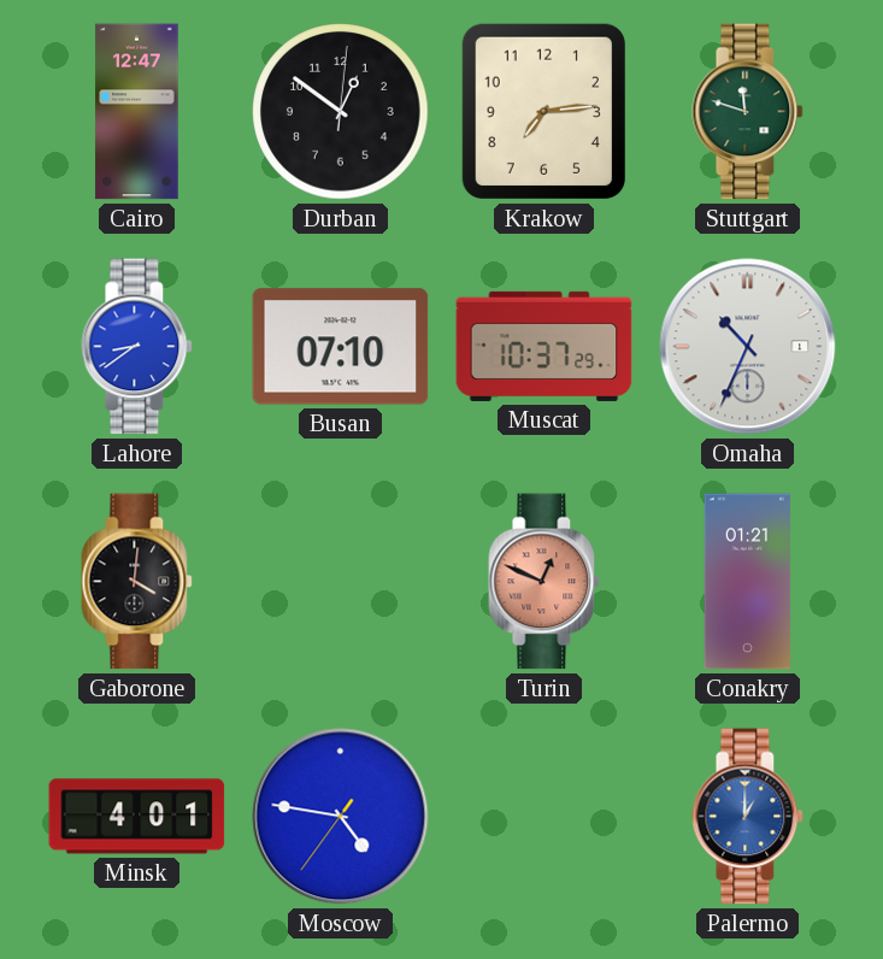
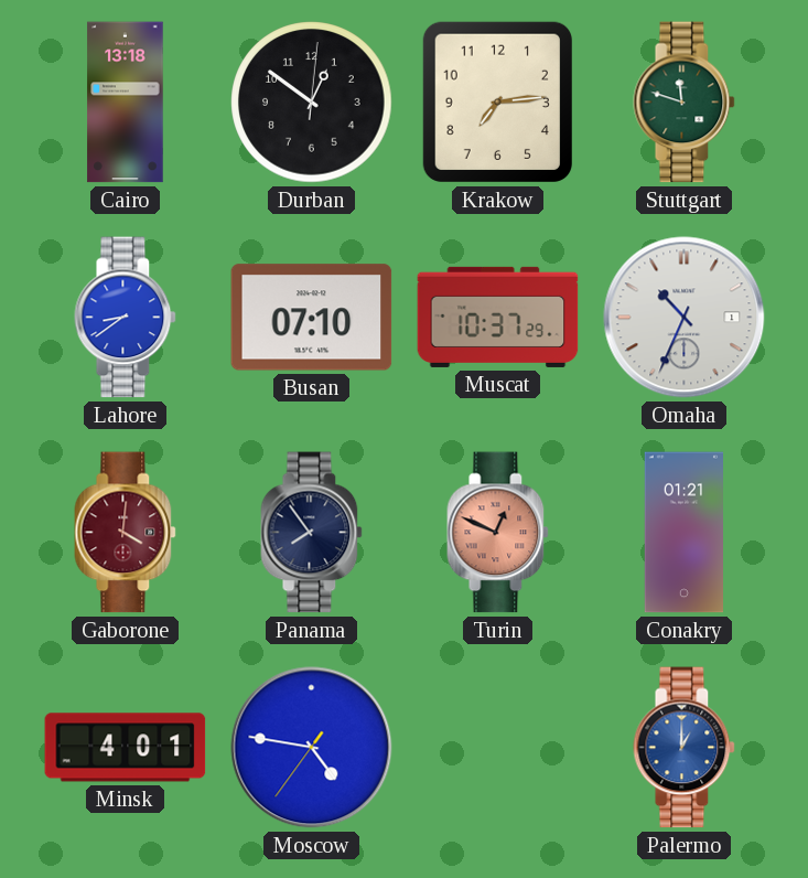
Cairo: 12:47 -> 13:18 (126, 103)
Gaborone dial: black -> burgundy (126, 533)
Panama: none -> 7:54 (312, 533)
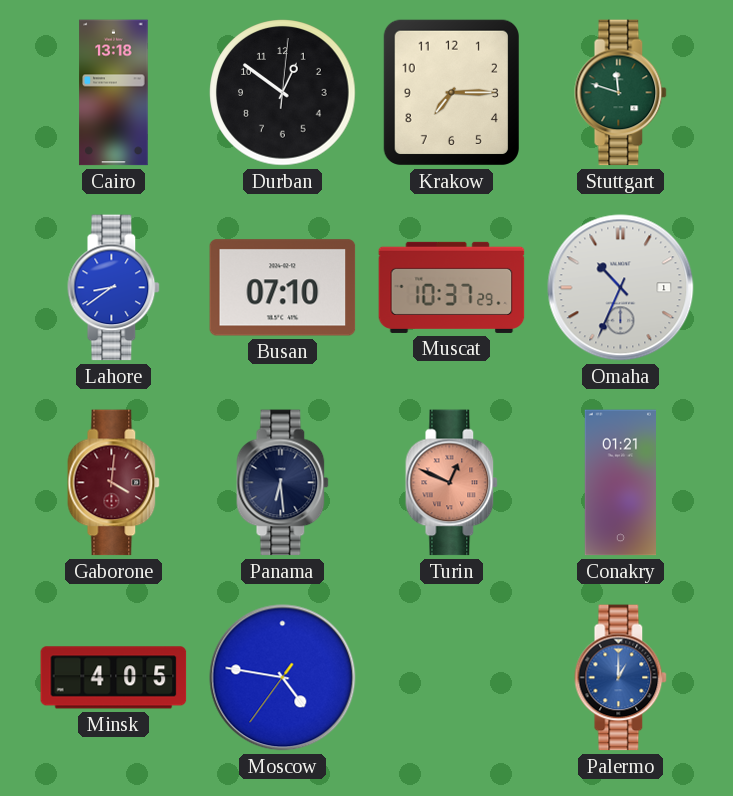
Krakow: 7:14 -> 7:15 (451, 92)
Panama: 7:54 -> 6:29 (283, 483)
Minsk: 4:01 -> 4:05 (114, 678)
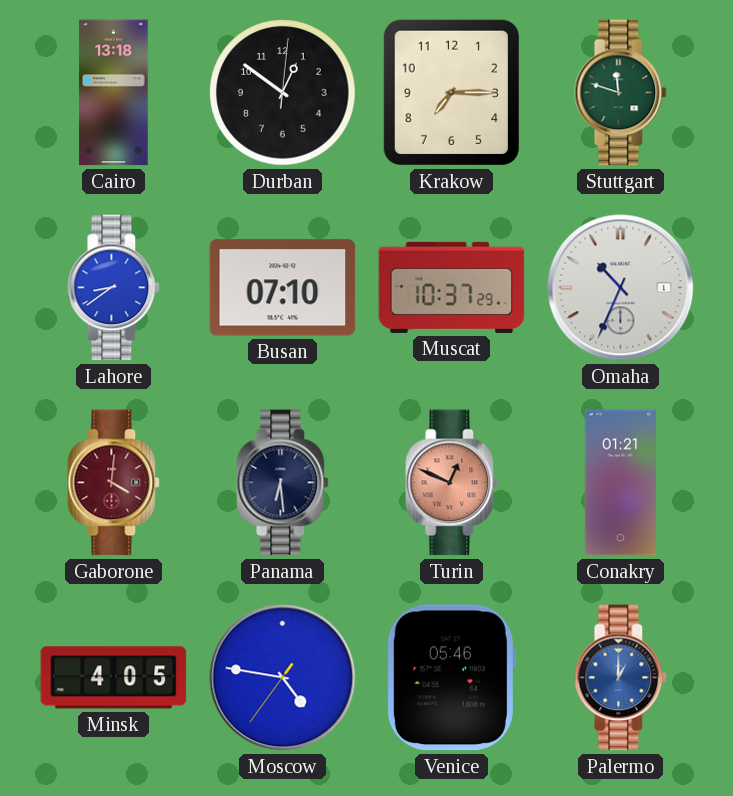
Venice: none -> 05:46 (451, 678)
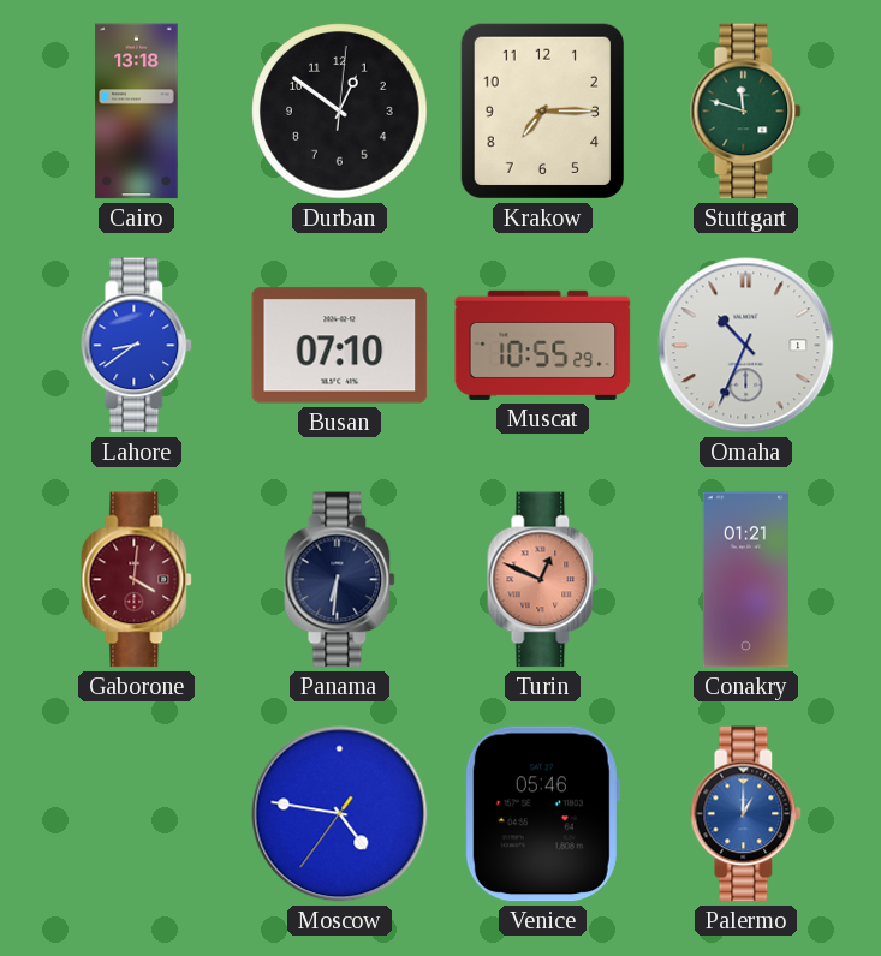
Muscat: 10:37 -> 10:55 (543, 345)
Panama: 6:29 -> 6:31 (340, 580)
Minsk: 4:05 -> none (114, 678)
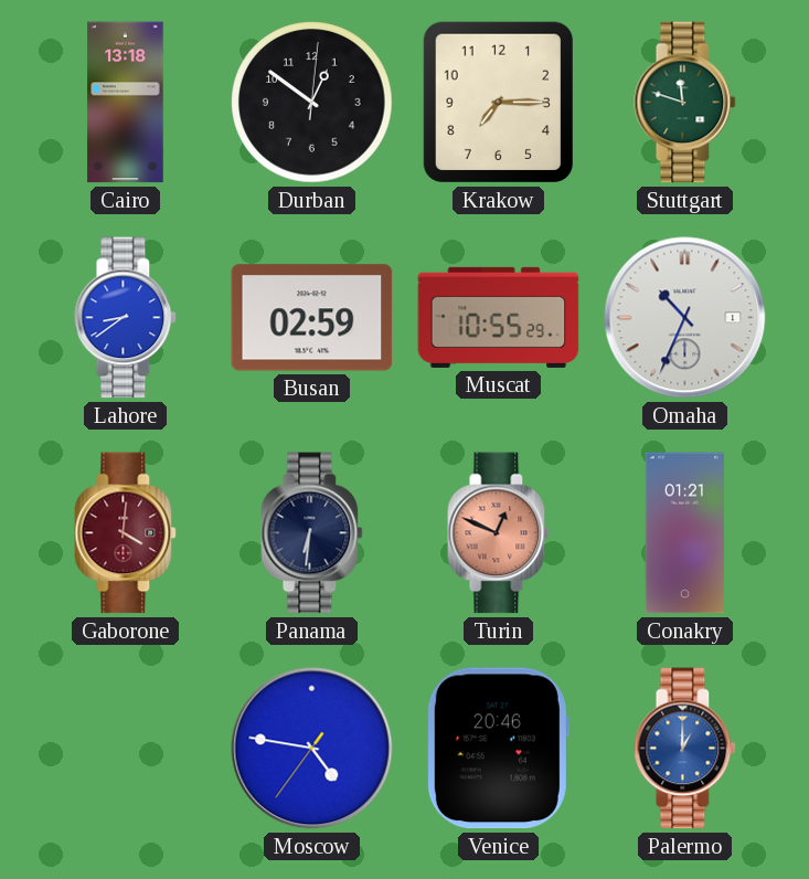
Busan: 07:10 -> 02:59 (312, 318)
Venice: 05:46 -> 20:46 (498, 749)
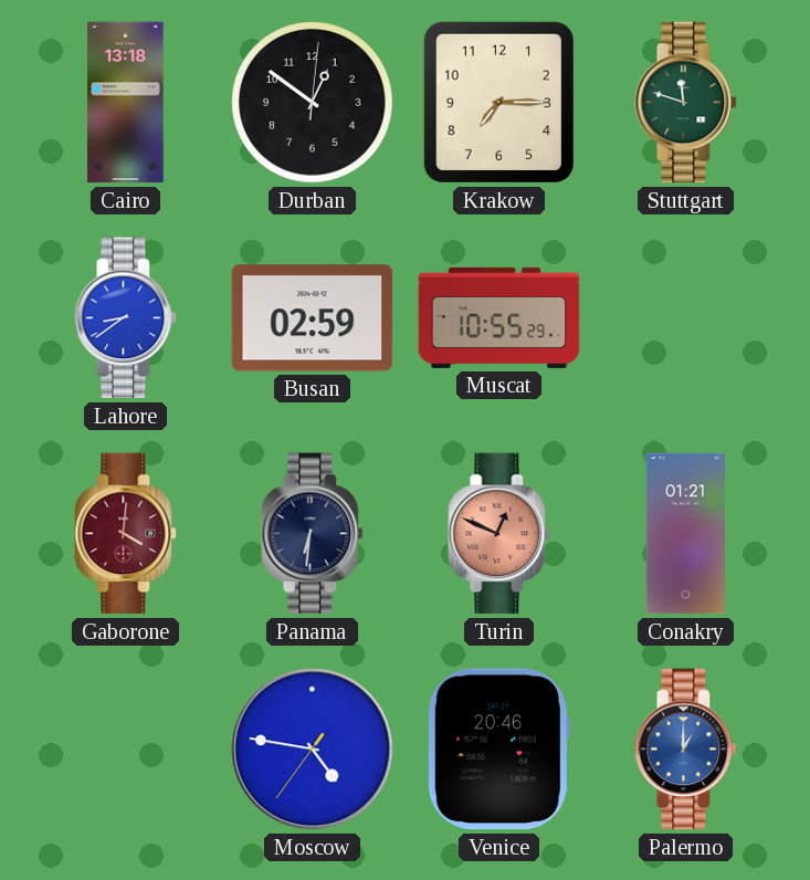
Omaha: 10:34 -> none (685, 318)
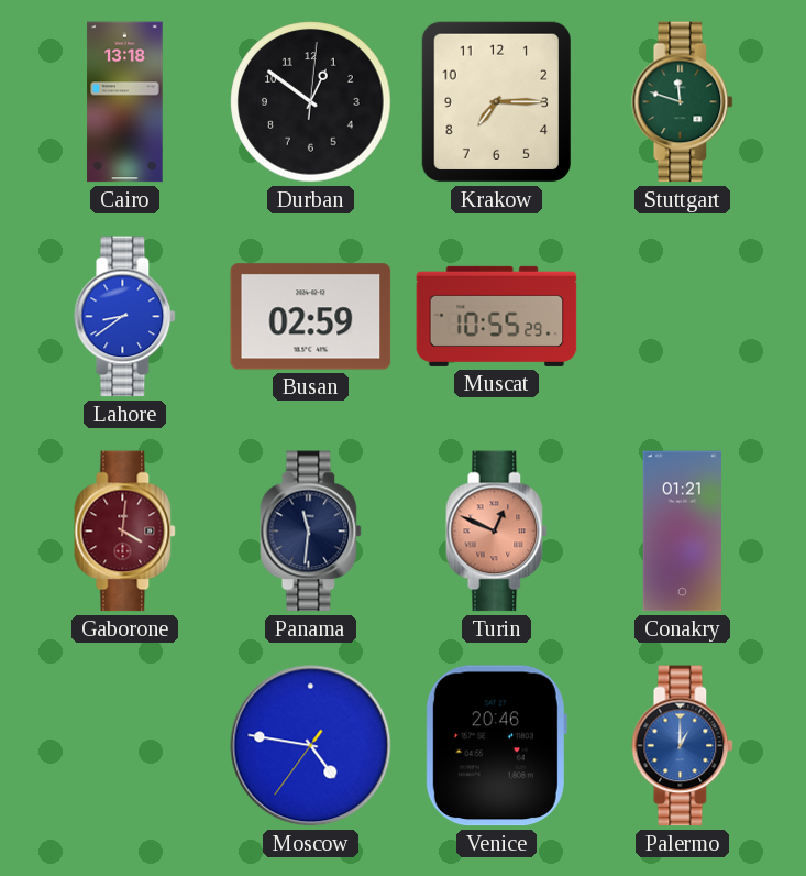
Panama: 6:31 -> 11:31 (311, 532)
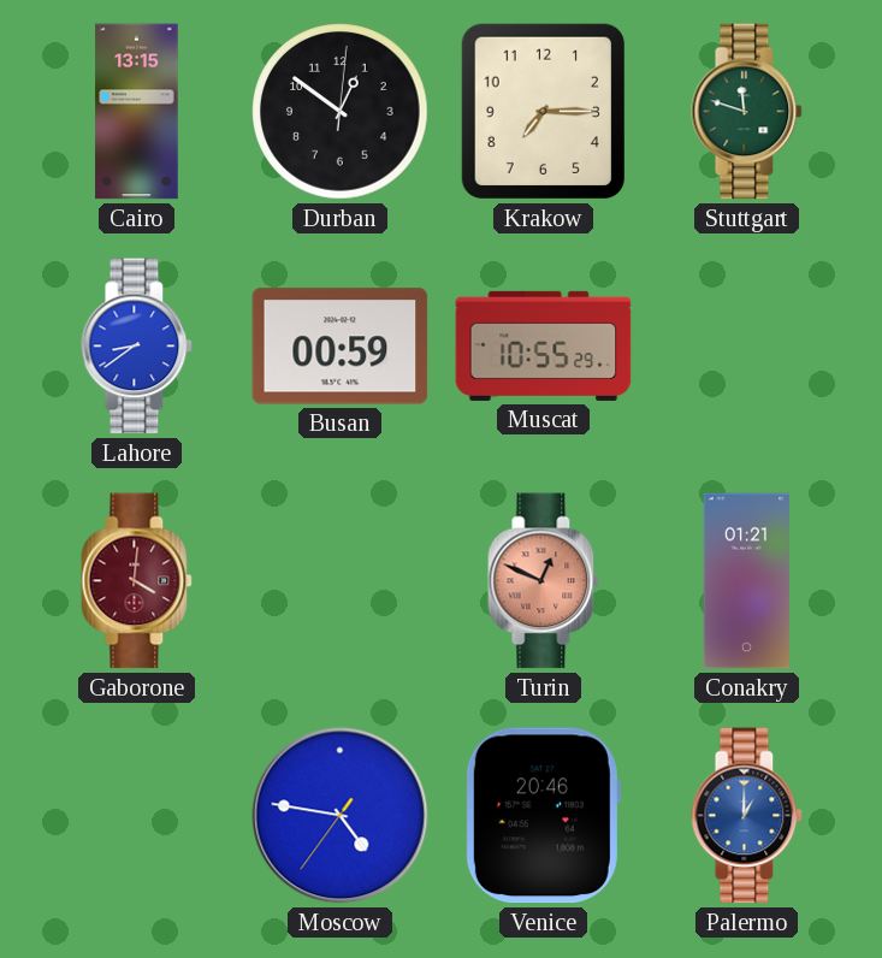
Cairo: 13:18 -> 13:15 (137, 112)
Busan: 02:59 -> 00:59 (341, 347)
Panama: 11:31 -> none (311, 532)
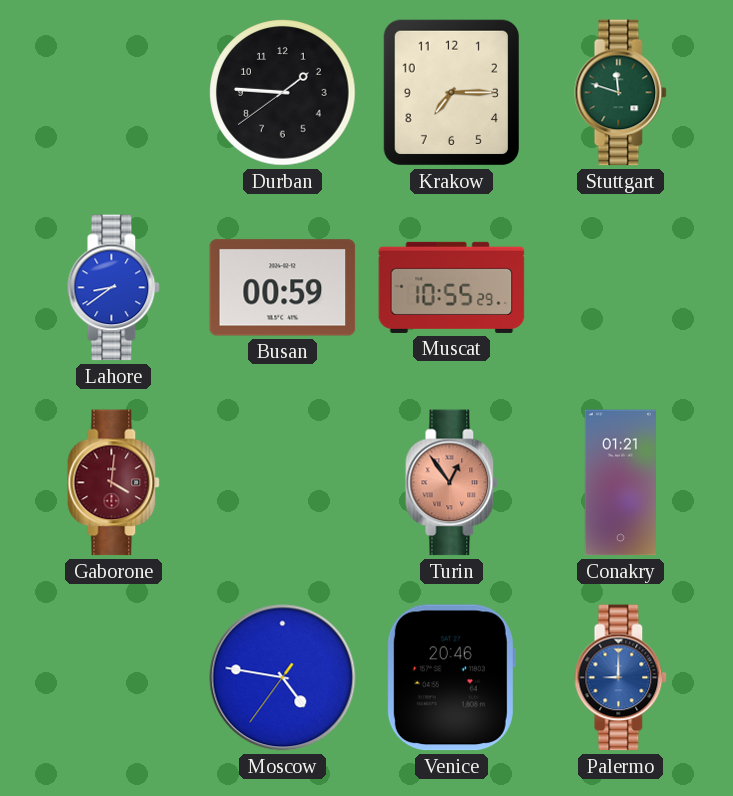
Cairo: 13:15 -> none (137, 112)
Durban: 12:51 -> 1:45 (283, 93)
Turin: 12:49 -> 12:54 (452, 483)
Palermo: 1:00 -> 9:00 (621, 678)
